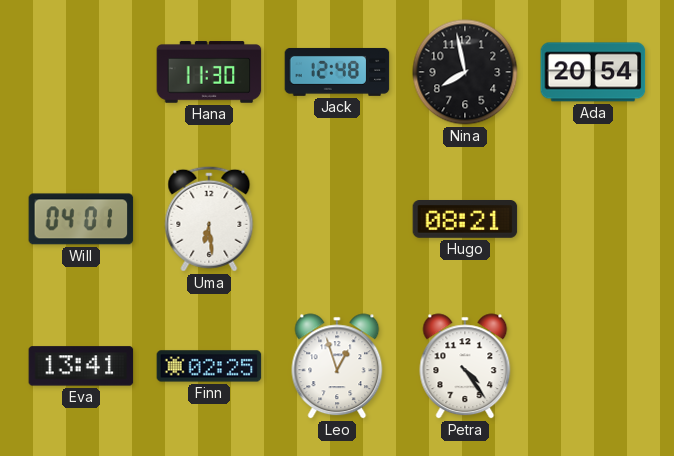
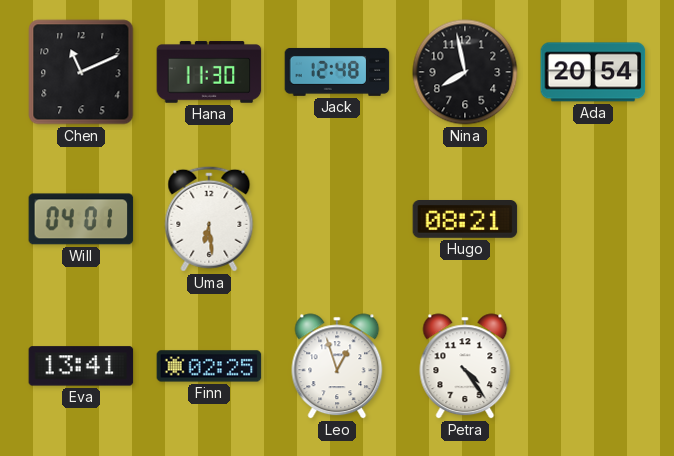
Chen: none -> 11:11 (81, 72)
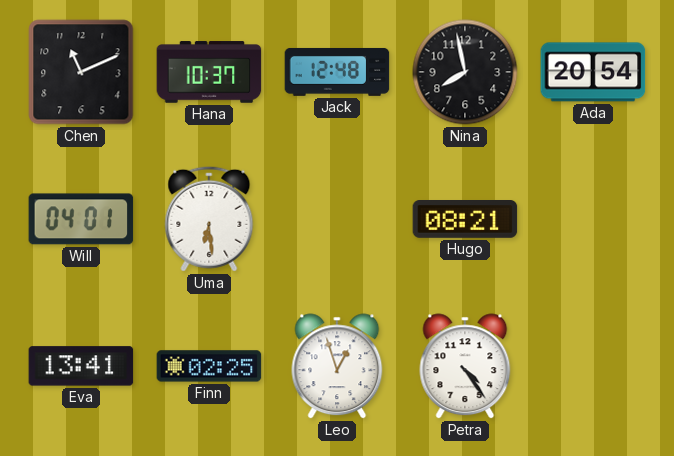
Hana: 11:30 -> 10:37 (209, 72)
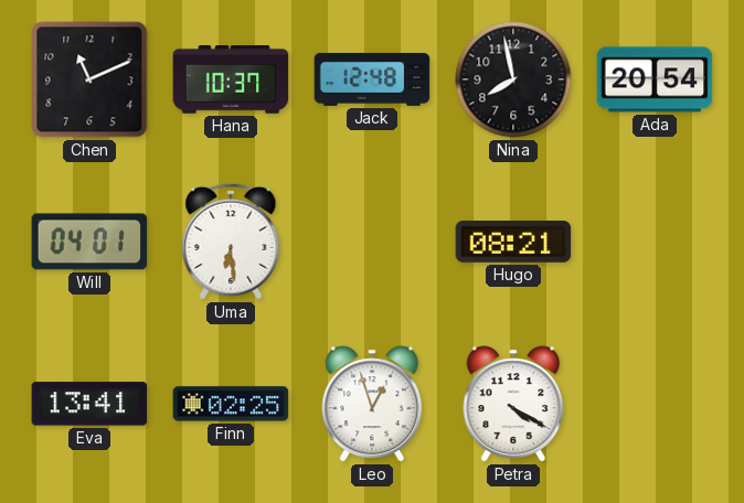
Petra: 4:24 -> 4:20 (513, 404)
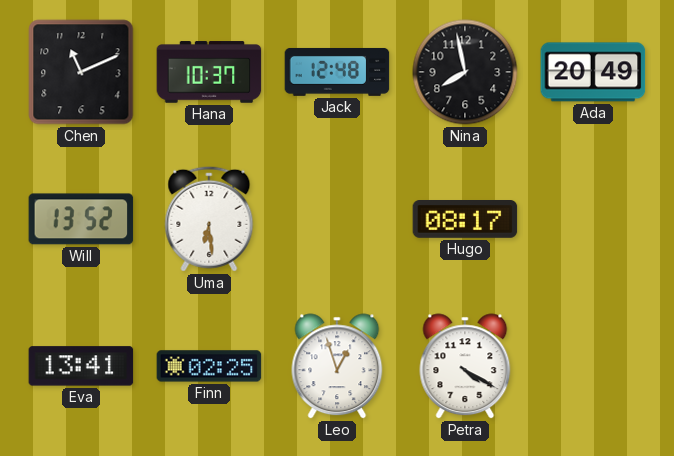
Ada: 20:54 -> 20:49 (593, 72)
Will: 04:01 -> 13:52 (81, 219)
Hugo: 08:21 -> 08:17 (465, 220)
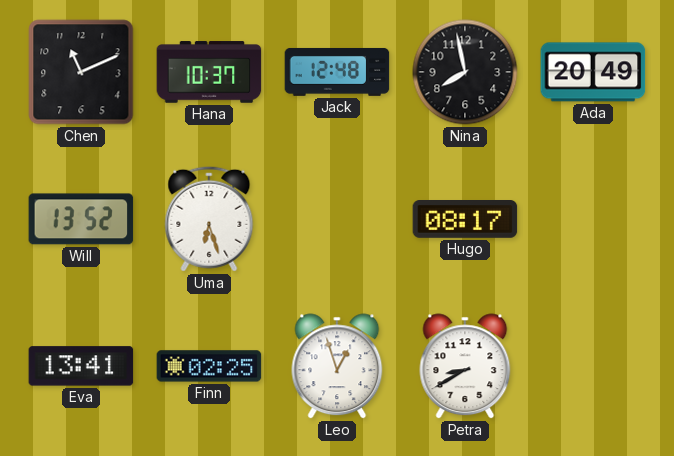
Uma: 6:29 -> 6:27 (209, 219)
Petra: 4:20 -> 8:40 (465, 366)
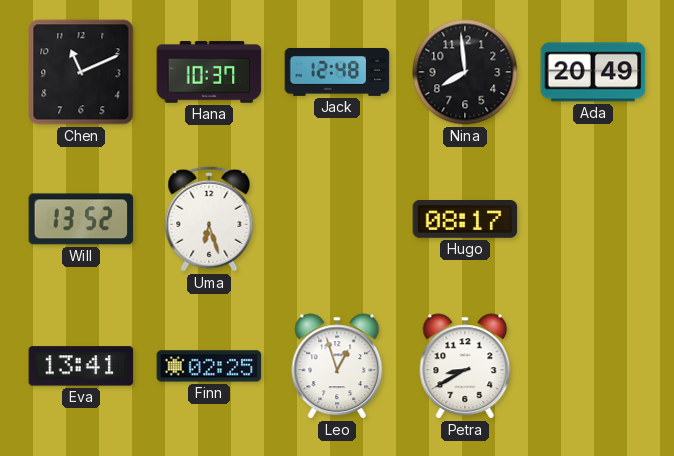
Nina: 7:58 -> 7:59 (465, 72)
